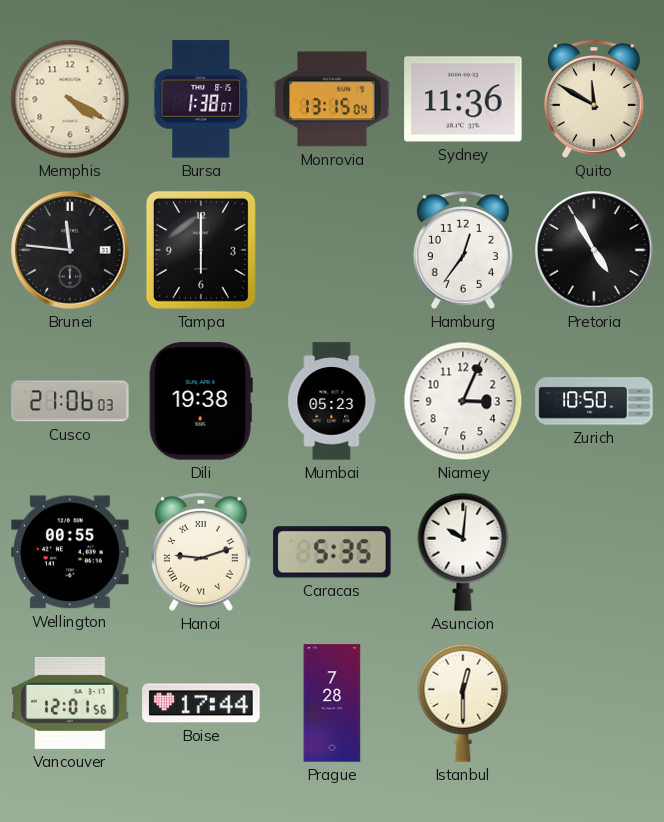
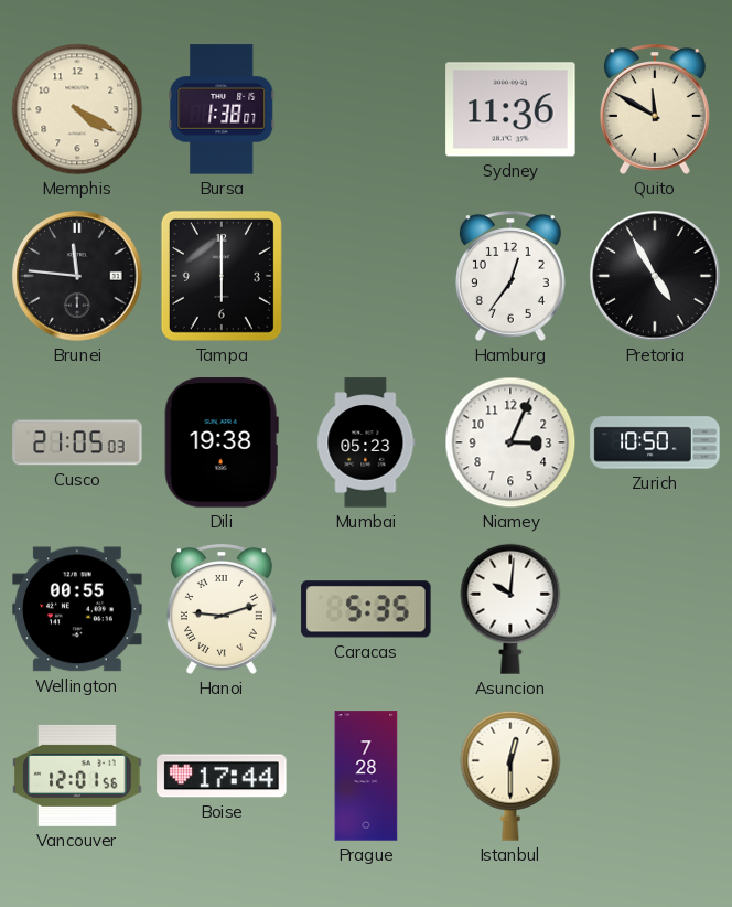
Monrovia: 13:15 -> none (332, 99)
Cusco: 21:06 -> 21:05 (77, 442)
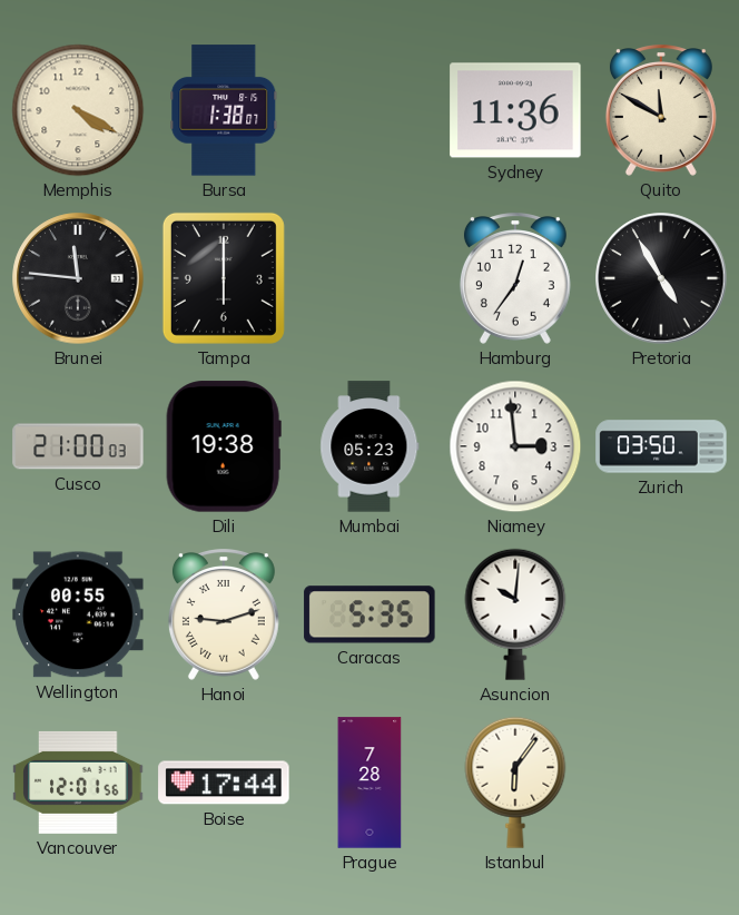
Cusco: 21:05 -> 21:00 (78, 446)
Niamey: 3:04 -> 2:59 (515, 446)
Zurich: 10:50 -> 03:50 (661, 446)
Istanbul: 12:30 -> 6:06 (515, 783)
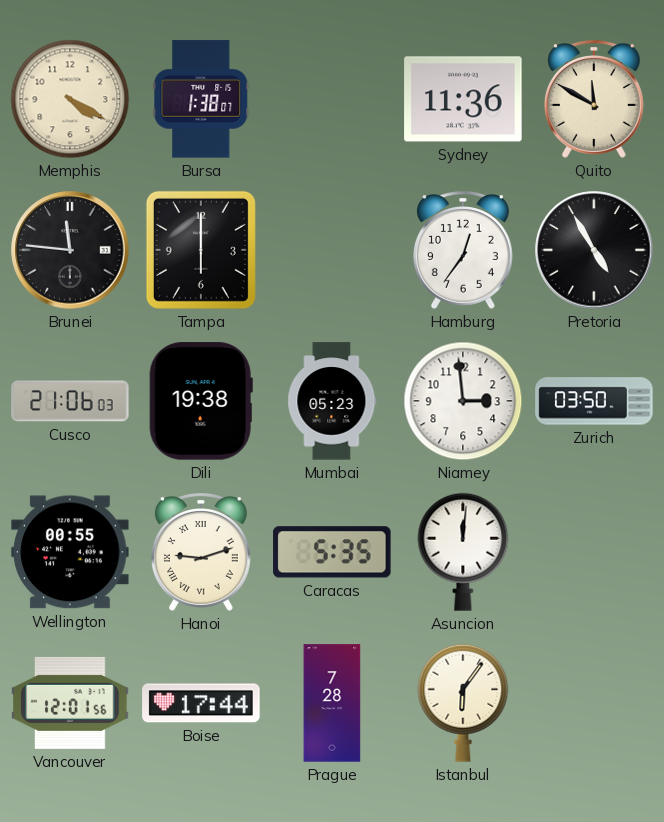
Cusco: 21:00 -> 21:06 (70, 401)
Asuncion: 10:01 -> 12:01 (463, 552)
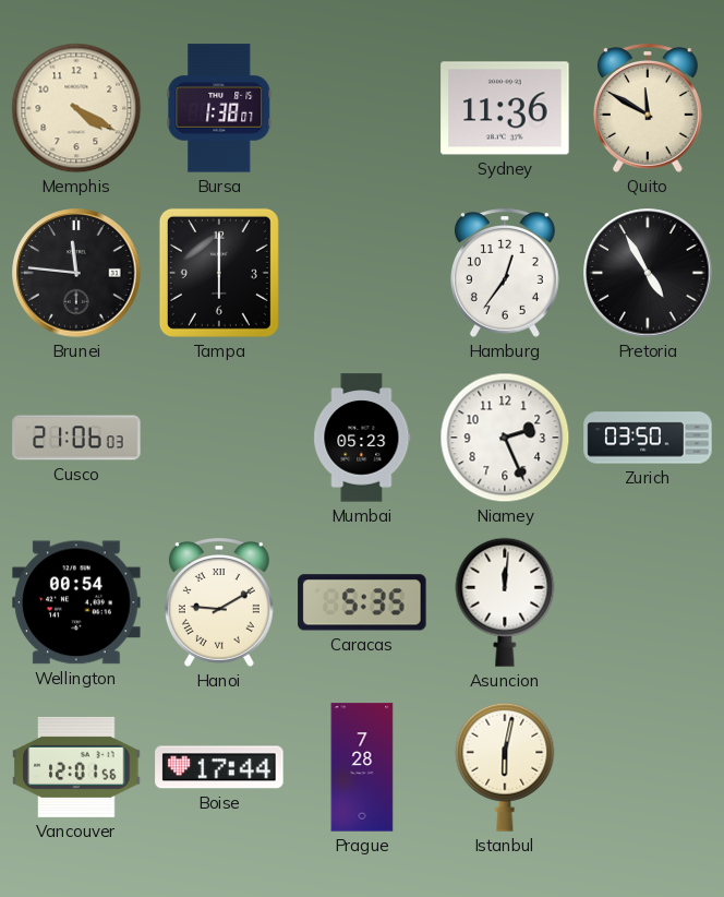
Dili: 19:38 -> none (201, 401)
Niamey: 2:59 -> 2:26 (505, 438)
Wellington: 00:55 -> 00:54 (76, 602)
Hanoi: 9:12 -> 9:10 (219, 602)
Istanbul: 6:06 -> 6:02 (505, 767)
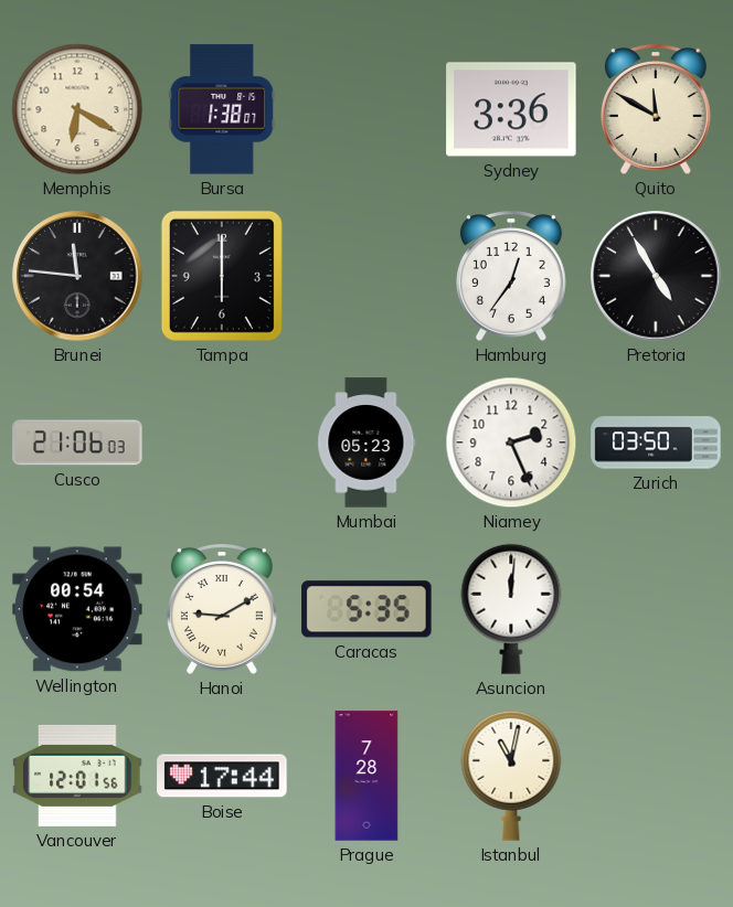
Memphis: 4:20 -> 6:20 (77, 109)
Sydney: 11:36 -> 3:36 (511, 109)
Istanbul: 6:02 -> 11:02 (511, 776)
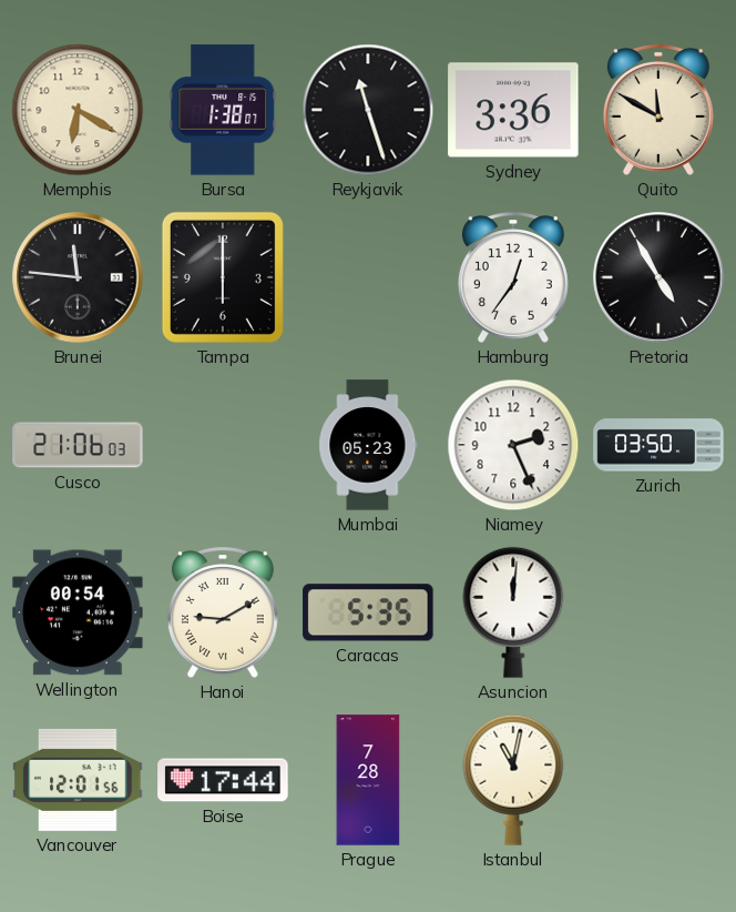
Reykjavik: none -> 11:27 (368, 110)
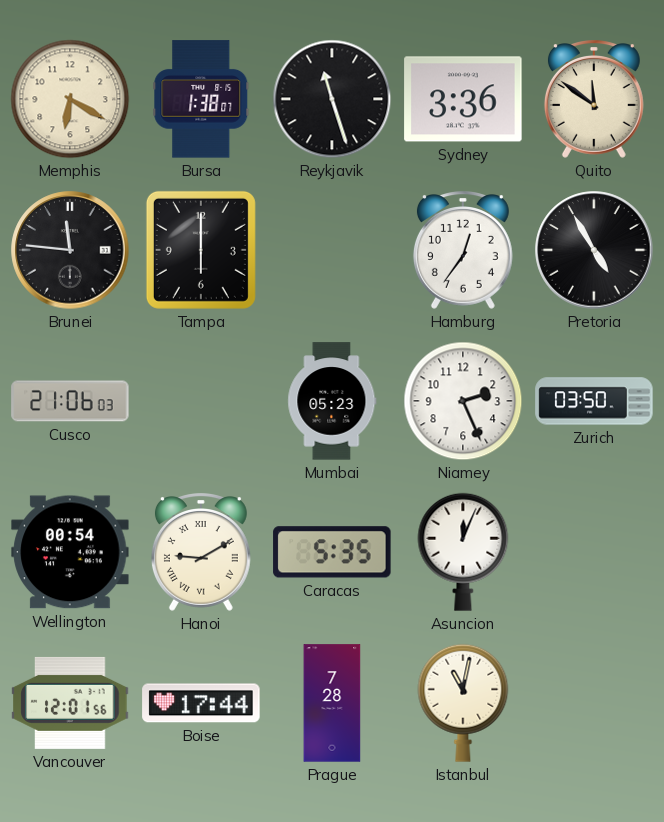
Quito: 11:50 -> 11:51 (594, 99)
Asuncion: 12:01 -> 12:04 (463, 552)
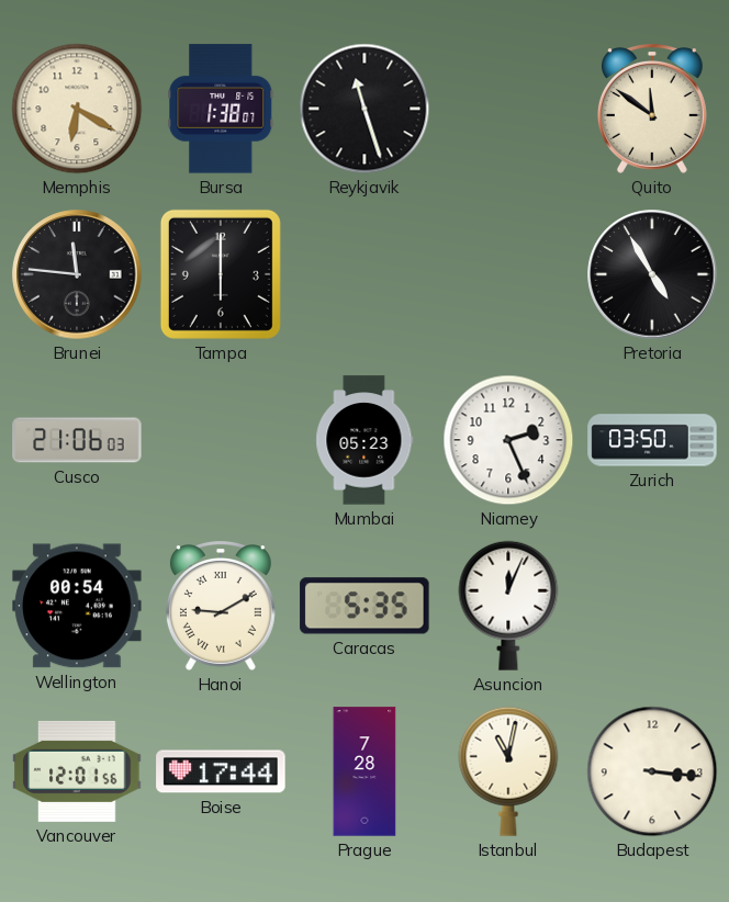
Sydney: 3:36 -> none (463, 99)
Hamburg: 12:36 -> none (463, 250)
Budapest: none -> 3:16 (652, 771)
